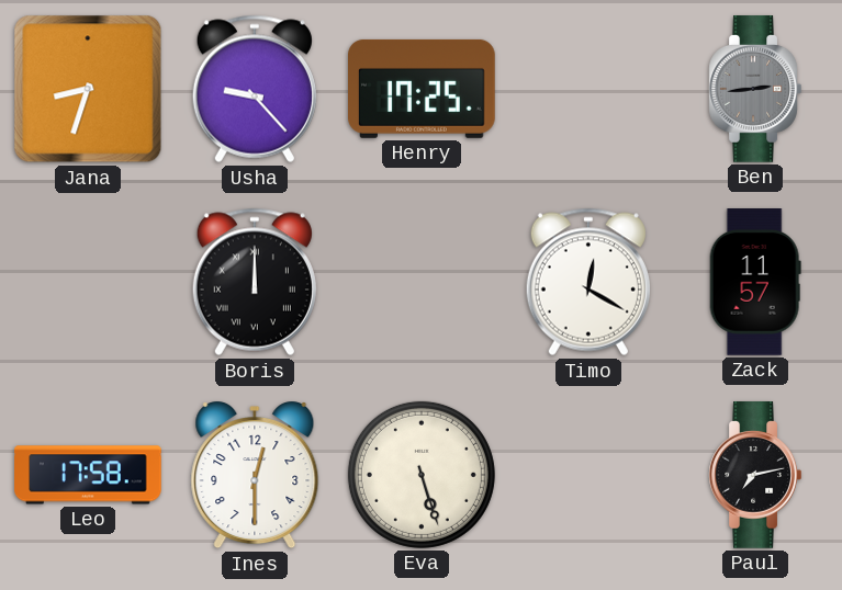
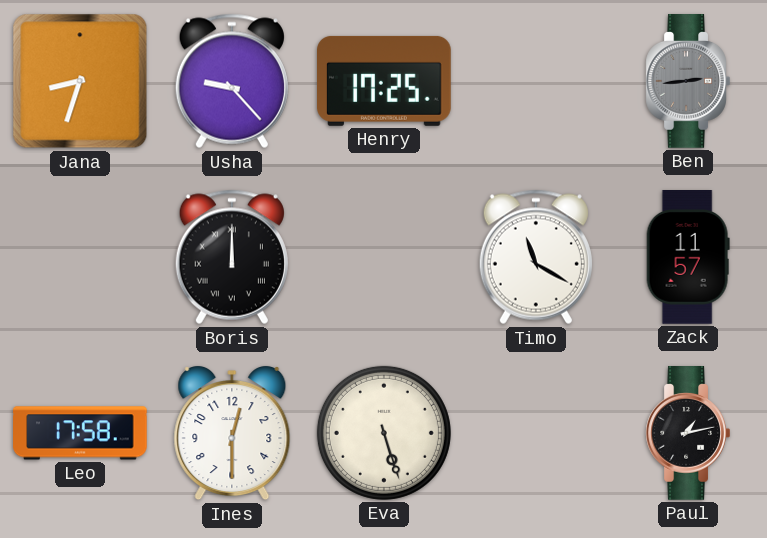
Timo: 12:20 -> 11:20 (536, 257)
Paul: 7:13 -> 1:13 (688, 434)
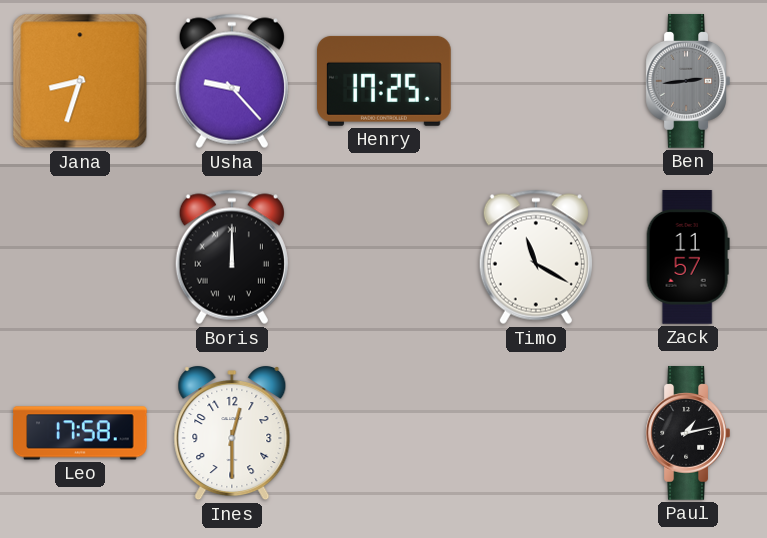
Eva: 5:27 -> none (384, 433)
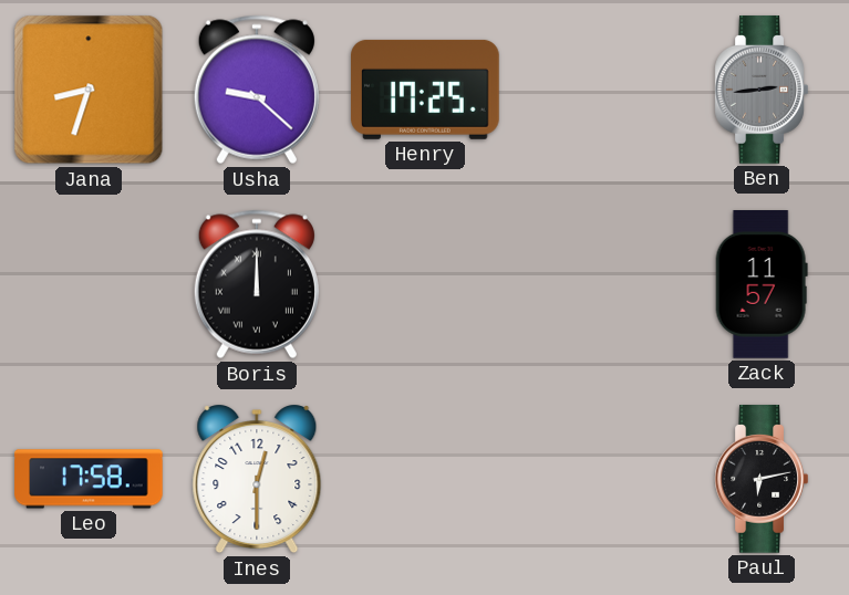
Usha: 9:23 -> 9:22 (257, 90)
Timo: 11:20 -> none (536, 257)
Paul: 1:13 -> 6:13 (762, 480)
